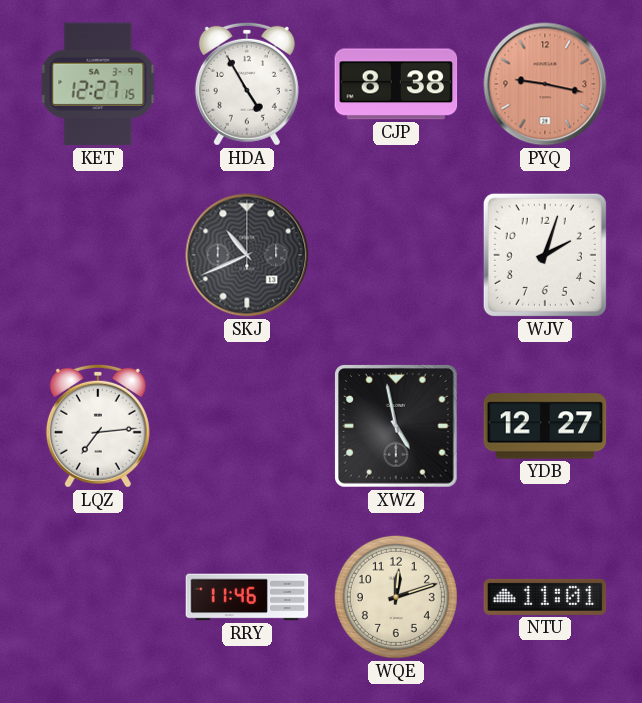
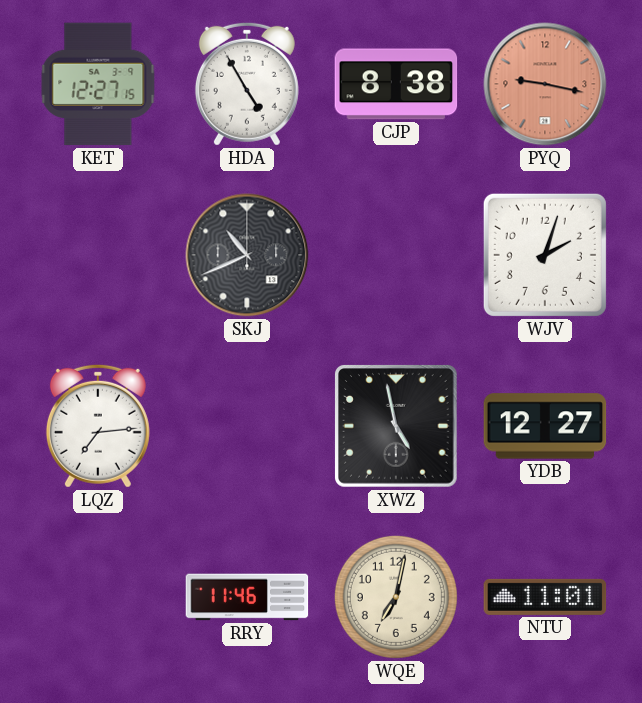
WQE: 12:12 -> 7:02 (396, 597)
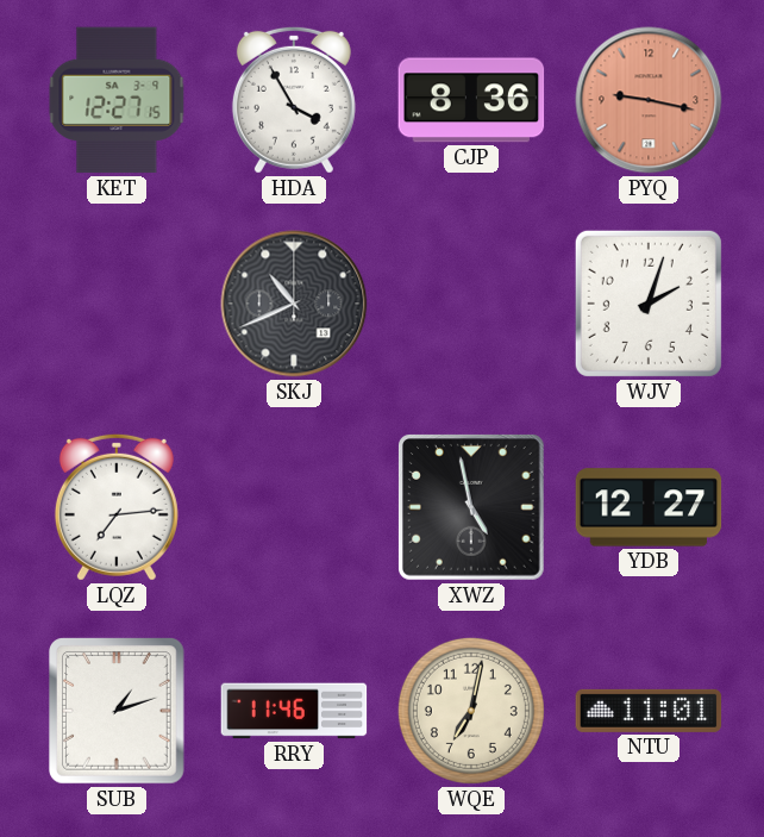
HDA: 4:55 -> 3:55 (294, 100)
CJP: 8:38 -> 8:36 (471, 100)
SUB: none -> 1:12 (118, 712)
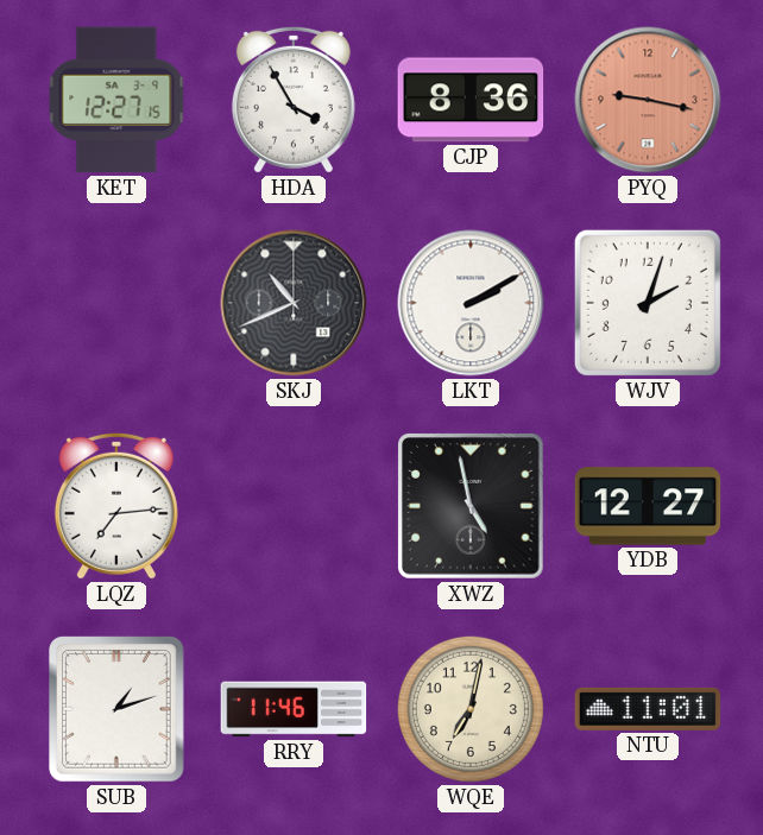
LKT: none -> 2:10 (471, 303)
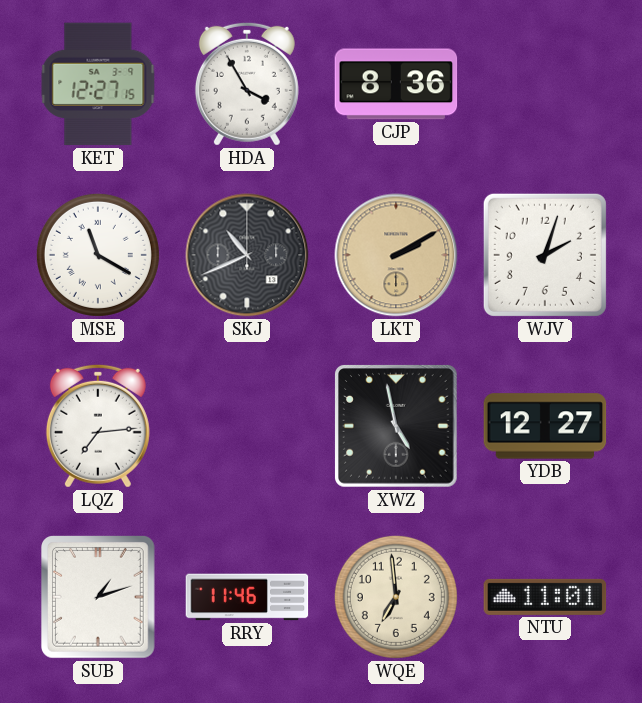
PYQ: 9:17 -> none (648, 100)
MSE: none -> 11:20 (98, 255)
LKT dial: white -> champagne (396, 255)
WQE: 7:02 -> 6:59 (396, 597)
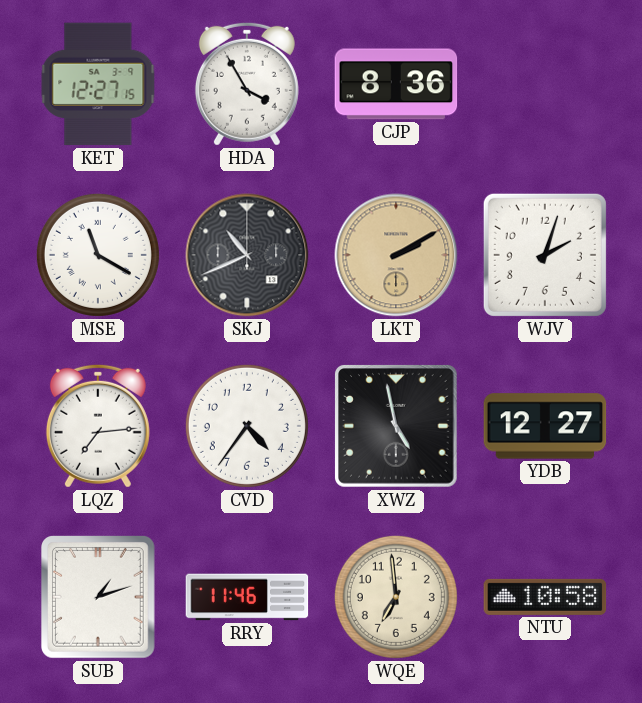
CVD: none -> 4:36 (247, 426)
NTU: 11:01 -> 10:58 (545, 597)
